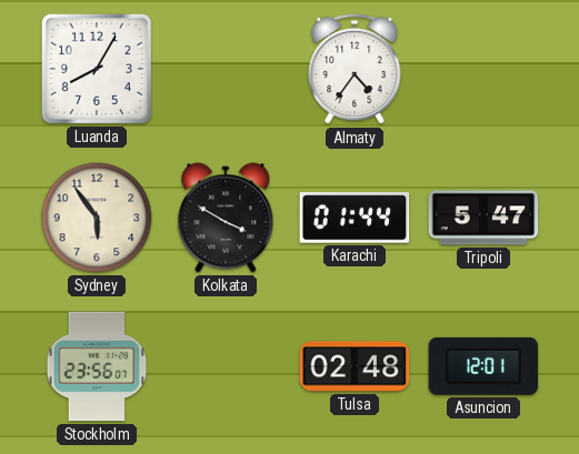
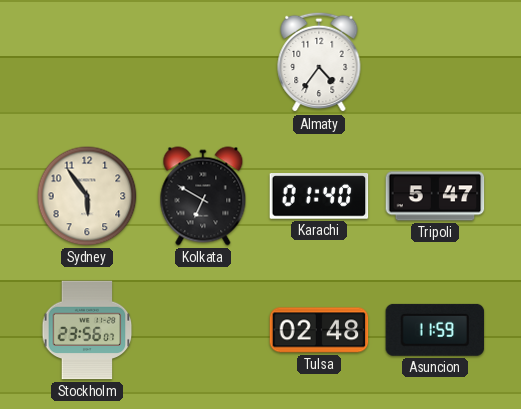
Luanda: 8:05 -> none (97, 69)
Kolkata: 3:50 -> 6:50 (203, 196)
Karachi: 01:44 -> 01:40 (319, 196)
Asuncion: 12:01 -> 11:59 (435, 330)
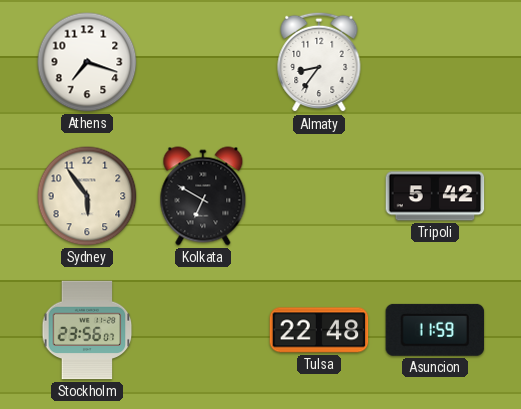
Athens: none -> 7:18 (87, 62)
Almaty: 4:36 -> 8:36 (319, 62)
Karachi: 01:40 -> none (319, 196)
Tripoli: 5:47 -> 5:42 (435, 196)
Tulsa: 02:48 -> 22:48 (319, 330)
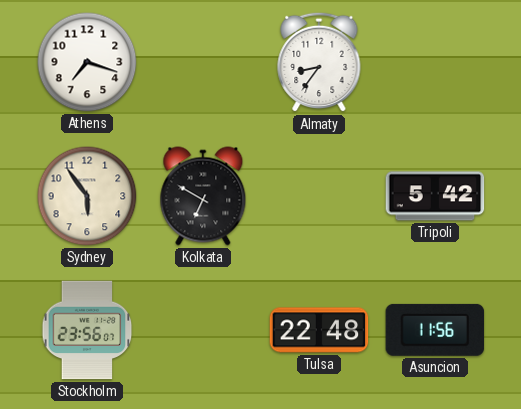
Asuncion: 11:59 -> 11:56 (435, 330)
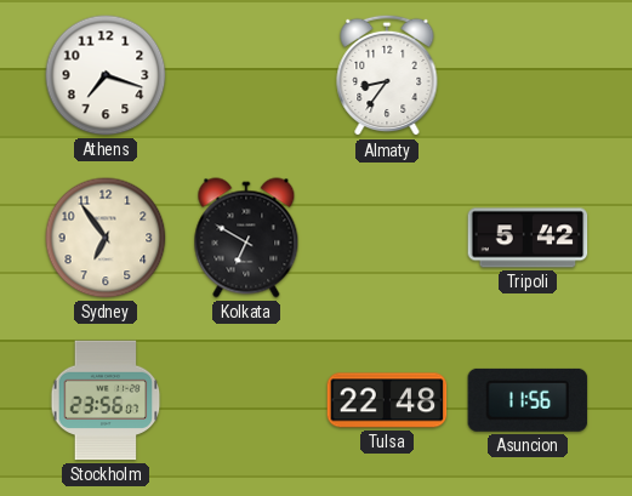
Sydney: 5:54 -> 6:54 (106, 238)
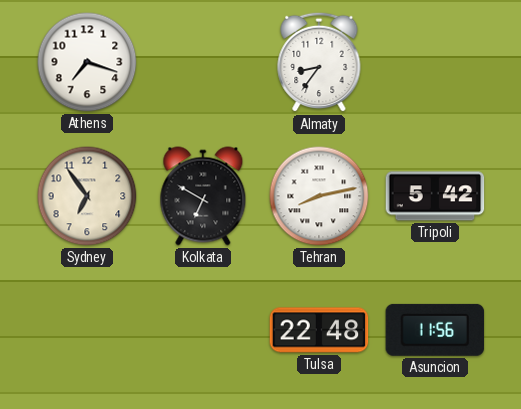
Tehran: none -> 8:13 (319, 196)
Stockholm: 23:56 -> none (106, 400)
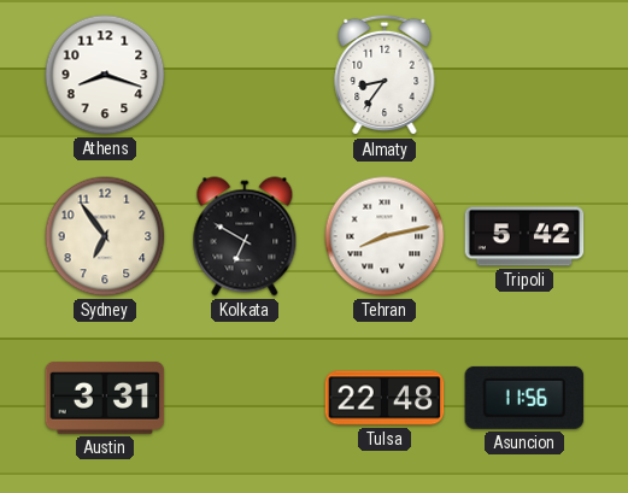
Athens: 7:18 -> 8:18 (105, 75)
Austin: none -> 3:31 (105, 398)
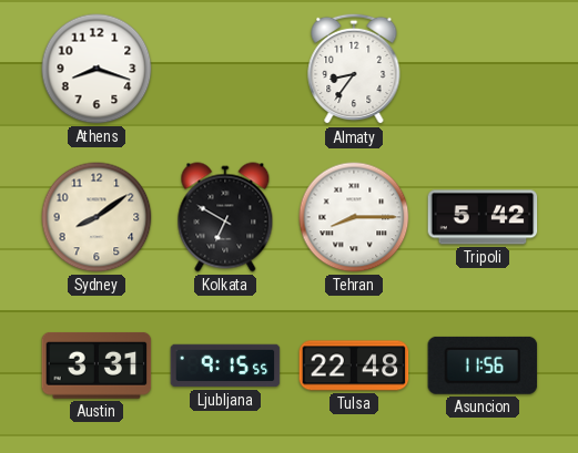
Sydney: 6:54 -> 8:09 (97, 217)
Tehran: 8:13 -> 8:15 (354, 217)
Ljubljana: none -> 9:15 (225, 366)
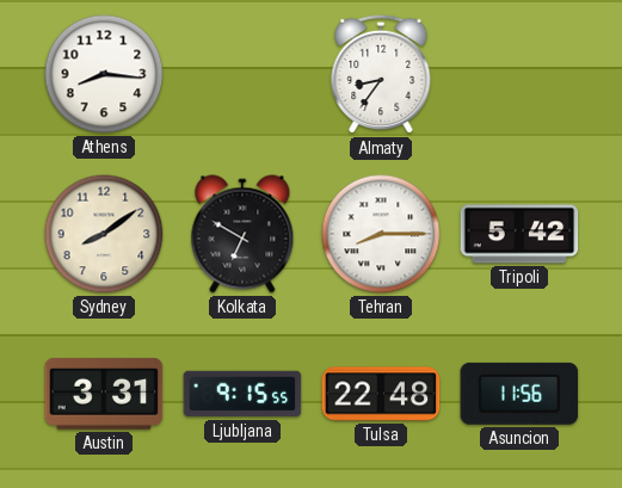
Athens: 8:18 -> 8:16 (104, 74)
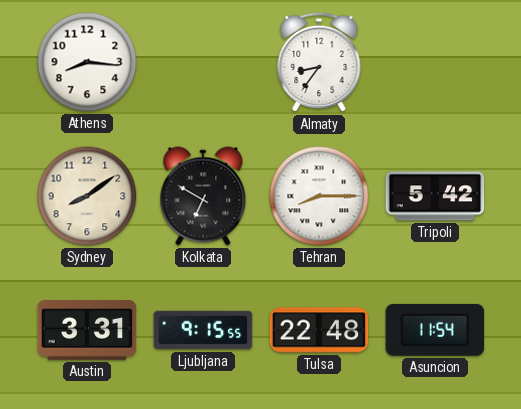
Asuncion: 11:56 -> 11:54 (435, 330)
